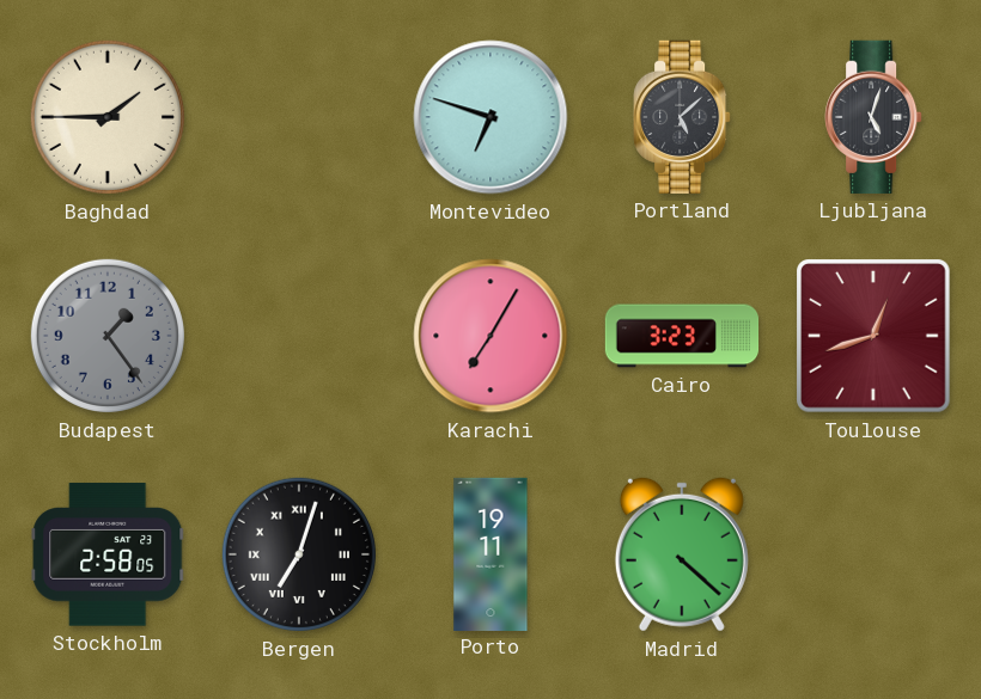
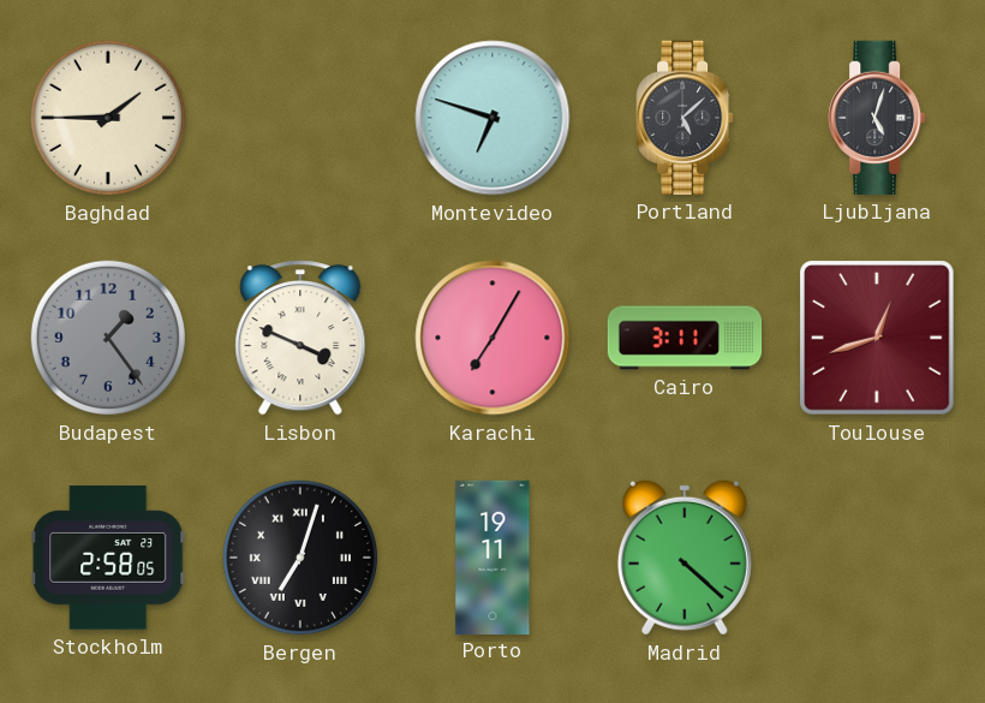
Lisbon: none -> 3:49 (300, 338)
Cairo: 3:23 -> 3:11 (685, 338)
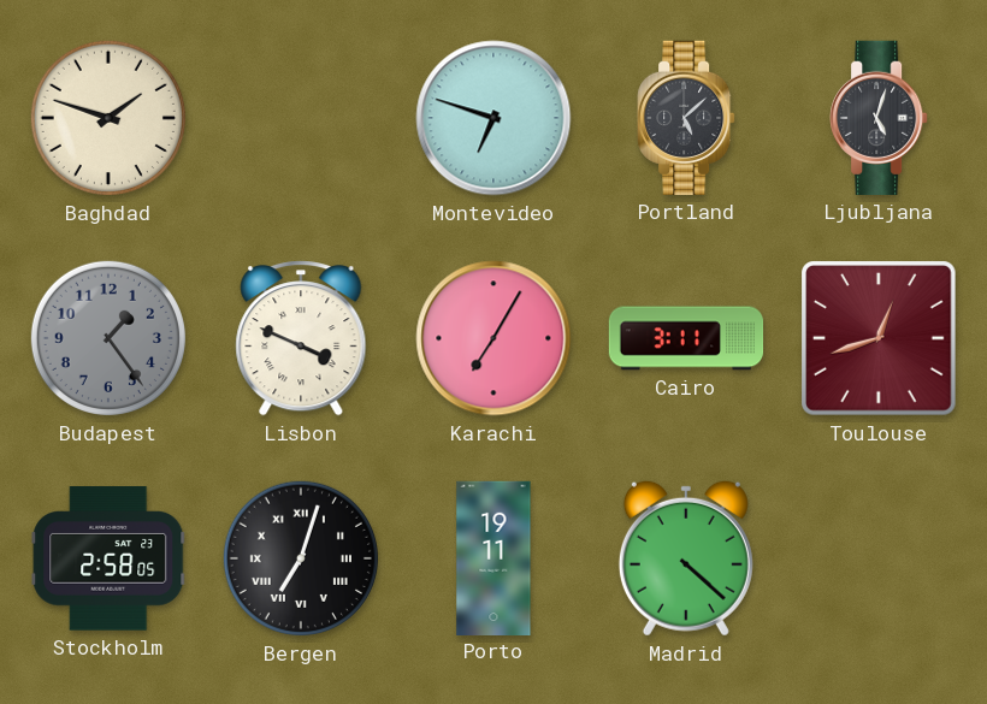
Baghdad: 1:45 -> 1:48 (108, 118)
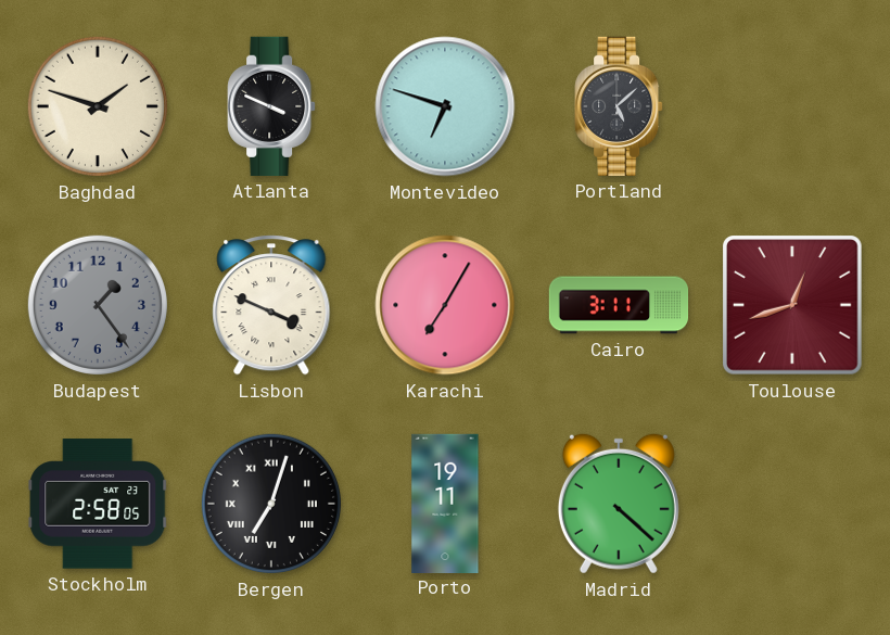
Atlanta: none -> 3:49 (271, 106)
Ljubljana: 5:03 -> none (879, 118)
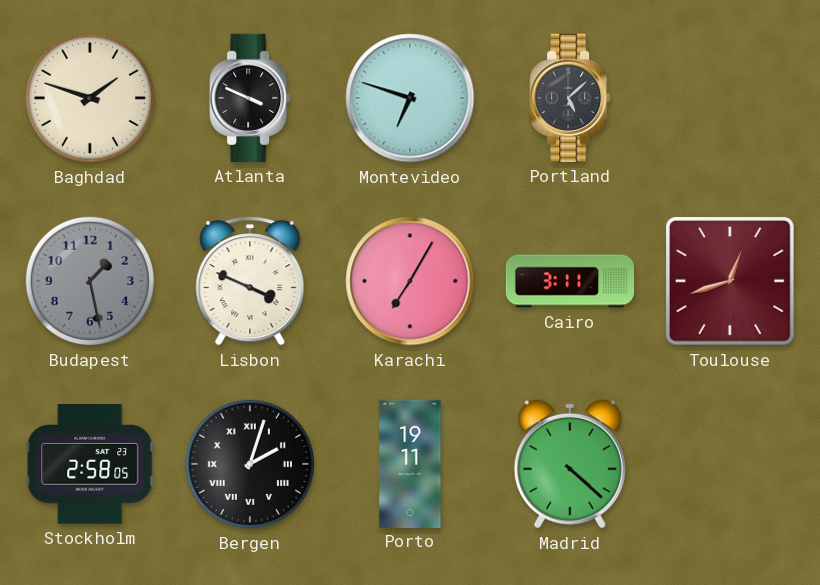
Budapest: 1:24 -> 1:28 (90, 281)
Bergen: 7:03 -> 2:03 (250, 464)
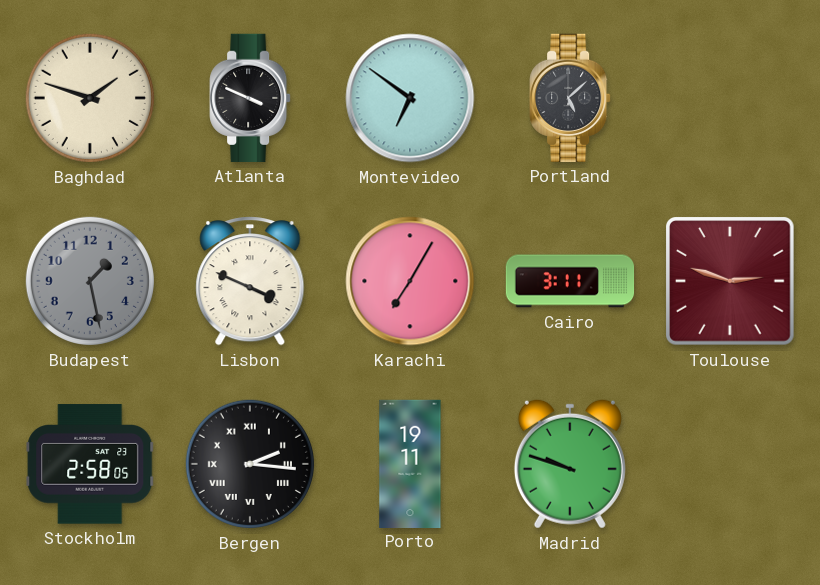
Montevideo: 6:48 -> 6:51 (410, 98)
Toulouse: 12:42 -> 2:48 (731, 282)
Bergen: 2:03 -> 2:16 (250, 464)
Madrid: 4:22 -> 9:48 (570, 464)
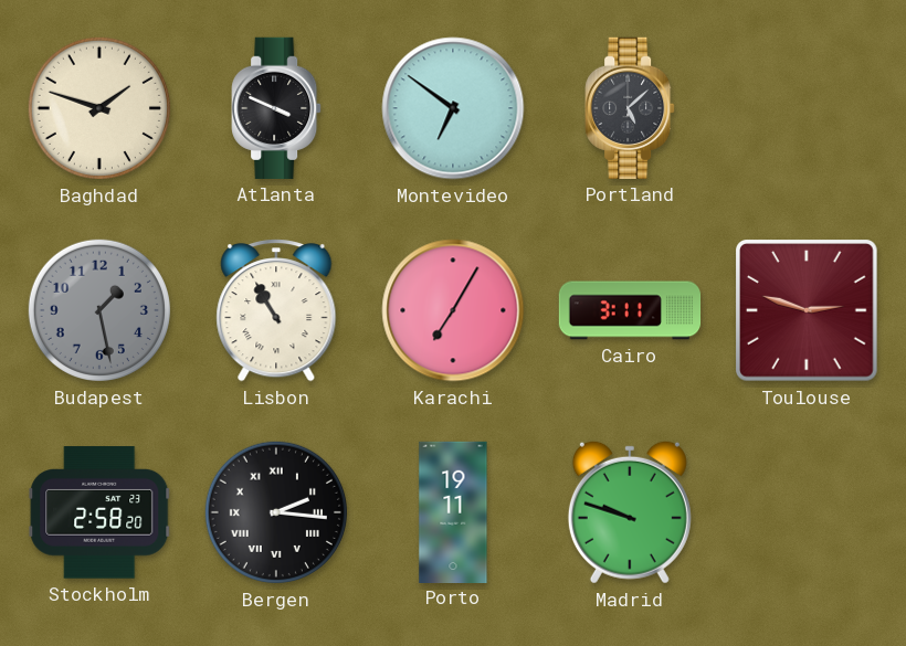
Lisbon: 3:49 -> 10:55 (276, 310)
Stockholm: 2:58:05 -> 2:58:20 (99, 512)
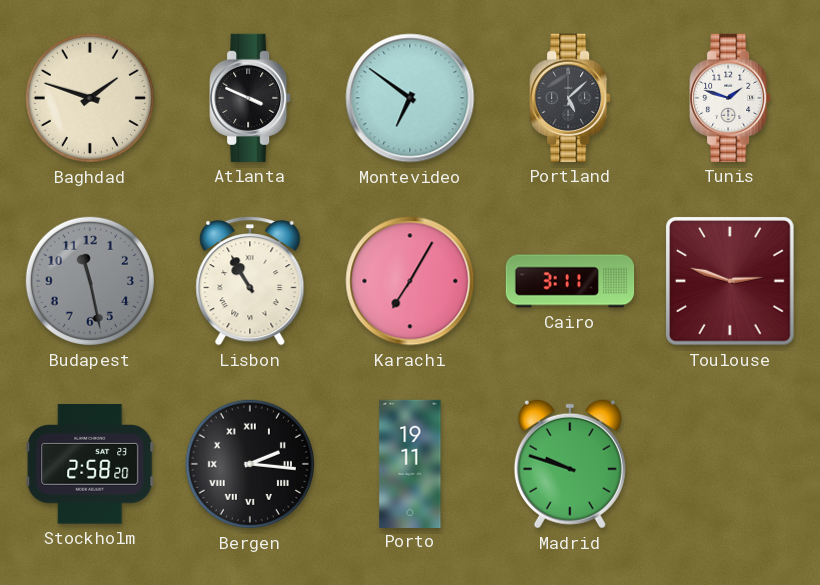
Tunis: none -> 1:48 (730, 98)
Budapest: 1:28 -> 11:28 (90, 281)
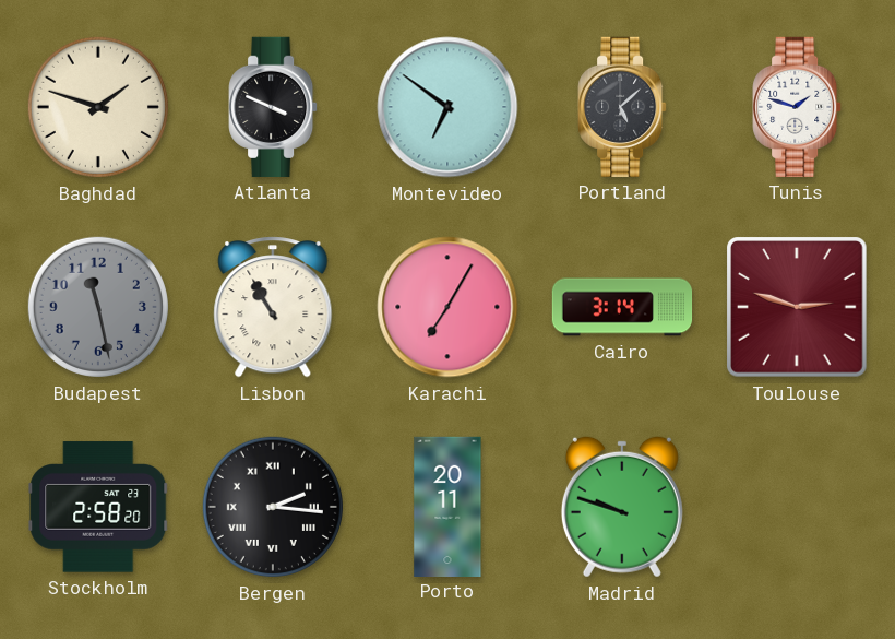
Cairo: 3:11 -> 3:14 (622, 307)
Porto: 19:11 -> 20:11 (448, 506)
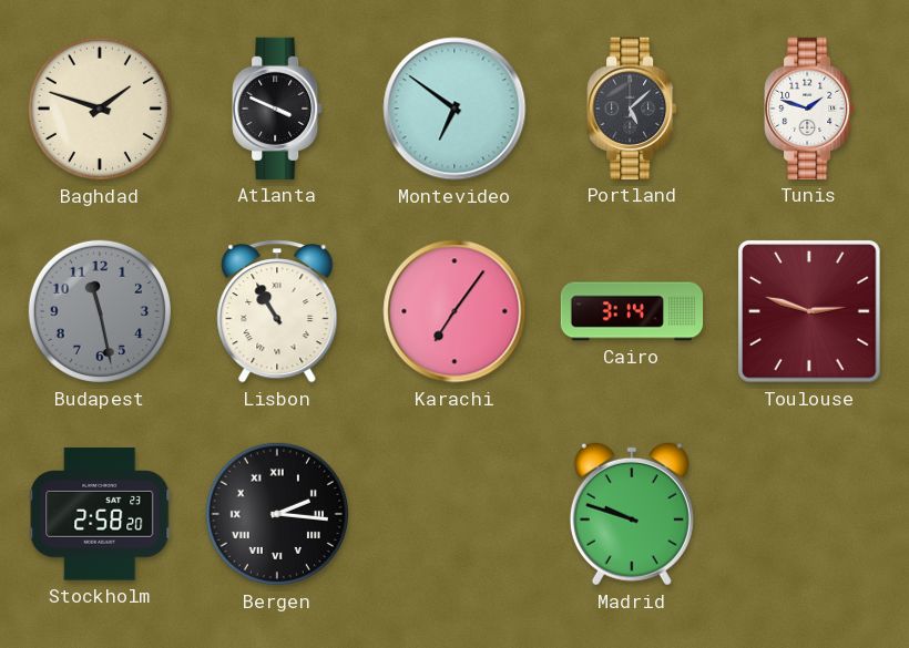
Karachi: 7:05 -> 7:06 (455, 311)
Porto: 20:11 -> none (448, 506)
